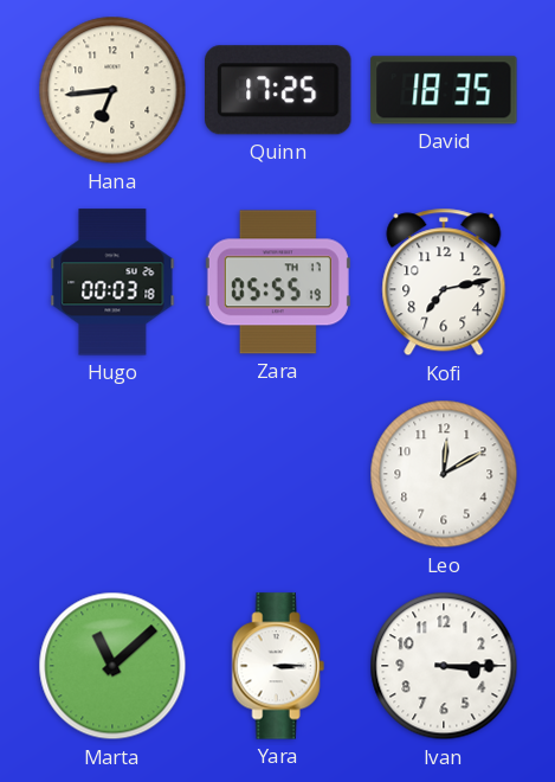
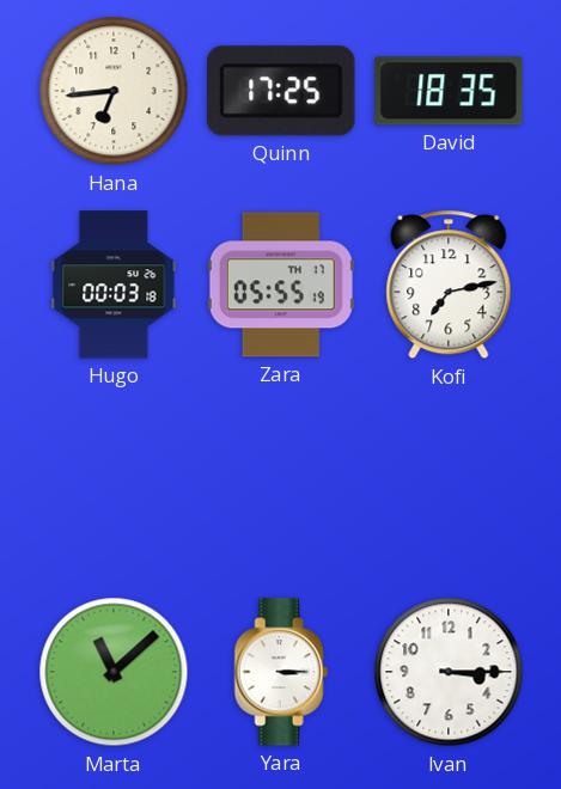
Leo: 12:10 -> none (444, 474)
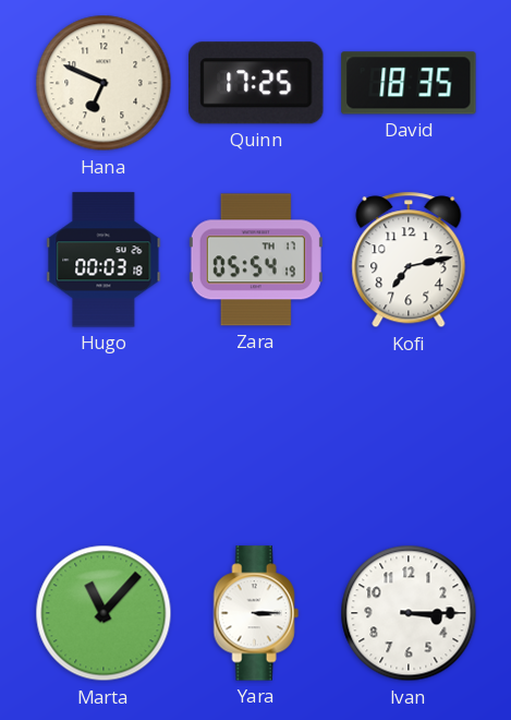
Hana: 6:44 -> 6:49 (104, 83)
Zara: 05:55 -> 05:54 (256, 260)
Marta: 11:08 -> 11:07 (104, 613)
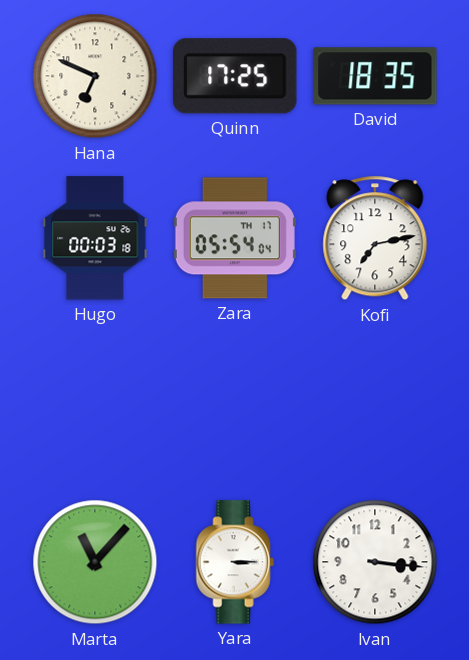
Zara: 05:54:19 -> 05:54:04 (235, 238)
Ivan: 3:15 -> 3:16 (375, 562)
